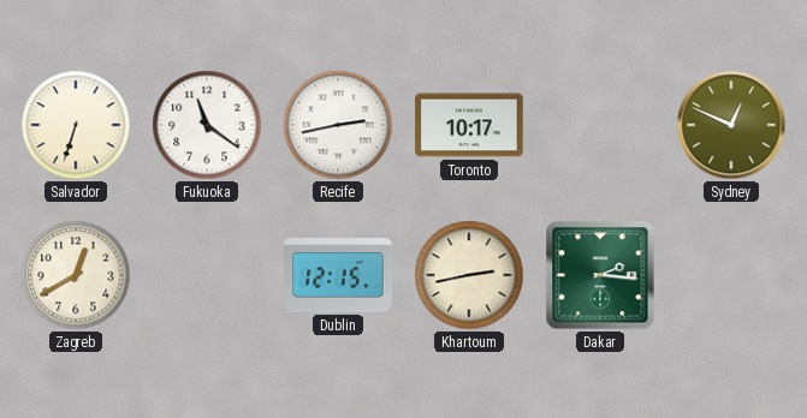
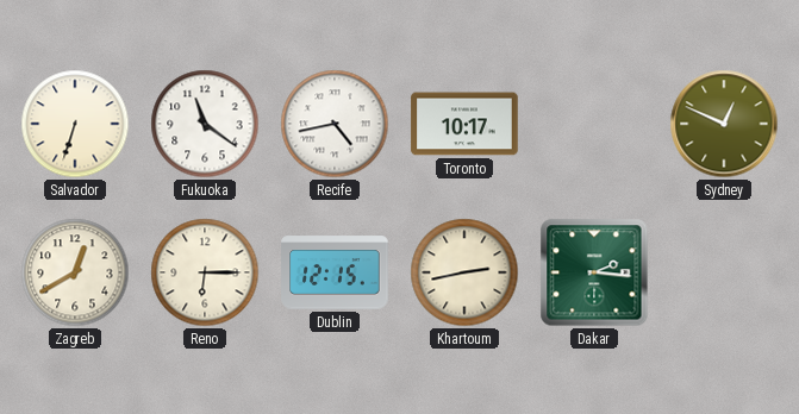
Recife: 2:43 -> 4:43 (335, 124)
Reno: none -> 6:15 (205, 272)
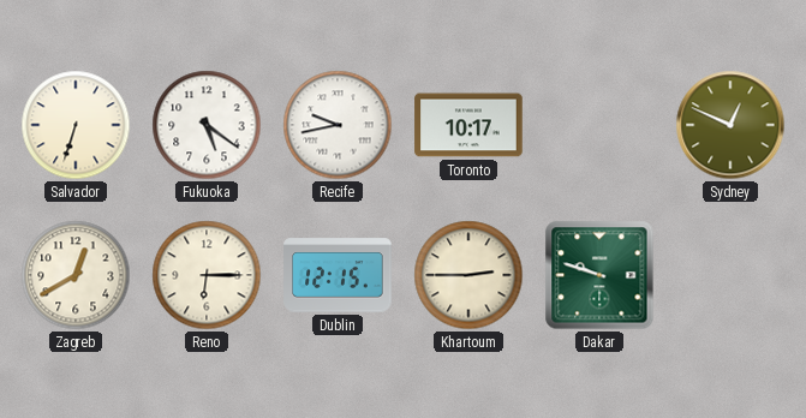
Fukuoka: 11:21 -> 5:21 (207, 125)
Recife: 4:43 -> 9:43 (338, 125)
Khartoum: 2:43 -> 2:45 (468, 275)
Dakar: 2:16 -> 9:48 (599, 275)
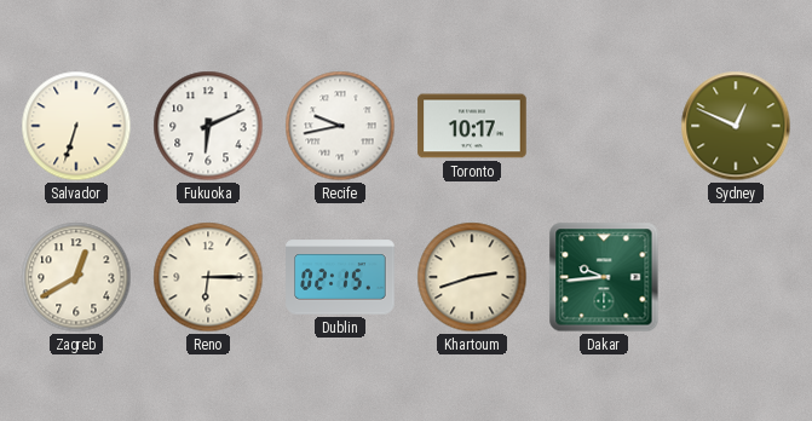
Fukuoka: 5:21 -> 6:11 (208, 126)
Dublin: 12:15 -> 02:15 (340, 277)
Khartoum: 2:45 -> 2:42 (472, 277)
Dakar: 9:48 -> 9:44 (604, 277)
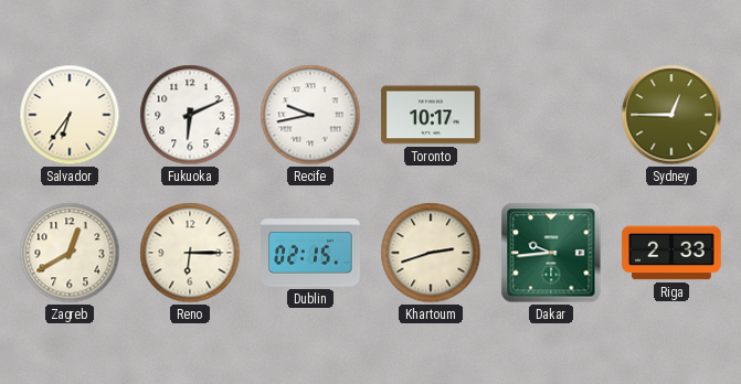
Salvador: 6:33 -> 6:36 (70, 115)
Sydney: 12:49 -> 12:45 (671, 115)
Riga: none -> 2:33 (671, 253)
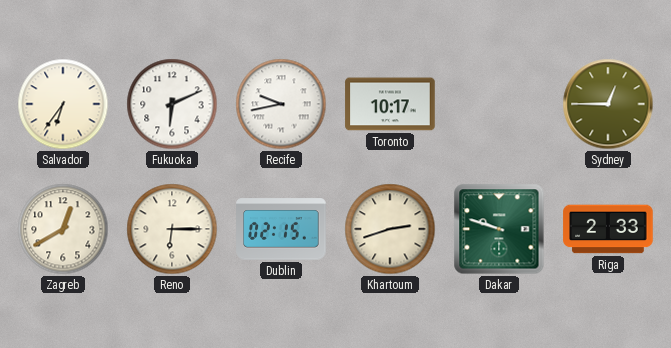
Dakar: 9:44 -> 9:48 (499, 229)
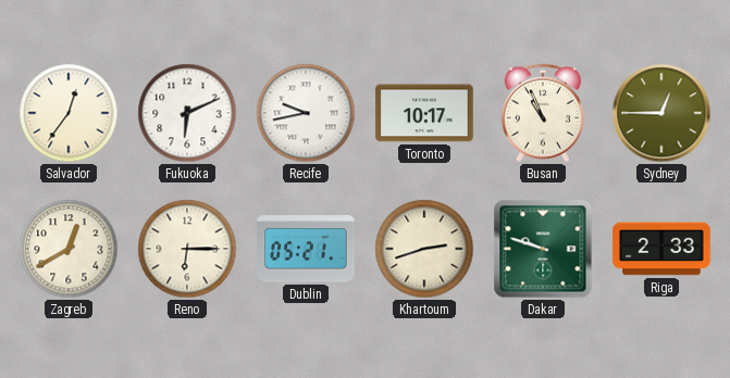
Salvador: 6:36 -> 12:36 (69, 113)
Busan: none -> 10:56 (543, 113)
Dublin: 02:15 -> 05:21 (306, 249)
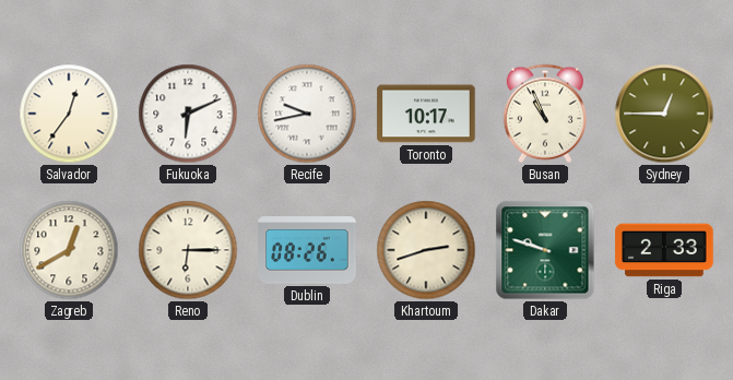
Dublin: 05:21 -> 08:26 (307, 250)
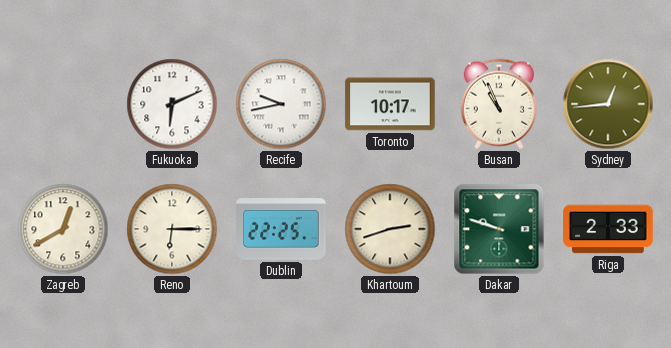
Salvador: 12:36 -> none (69, 114)
Sydney: 12:45 -> 12:44 (608, 104)
Dublin: 08:26 -> 22:25 (281, 229)
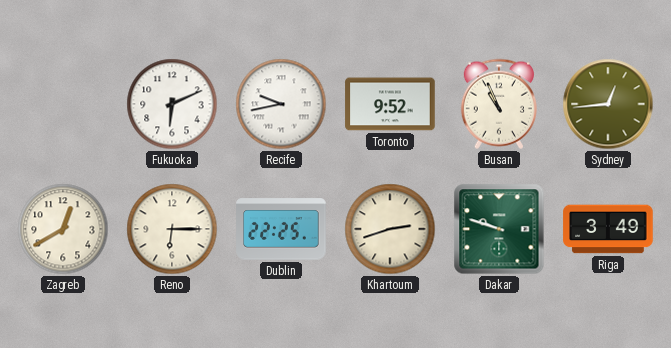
Toronto: 10:17 -> 9:52 (390, 104)
Riga: 2:33 -> 3:49 (608, 229)
